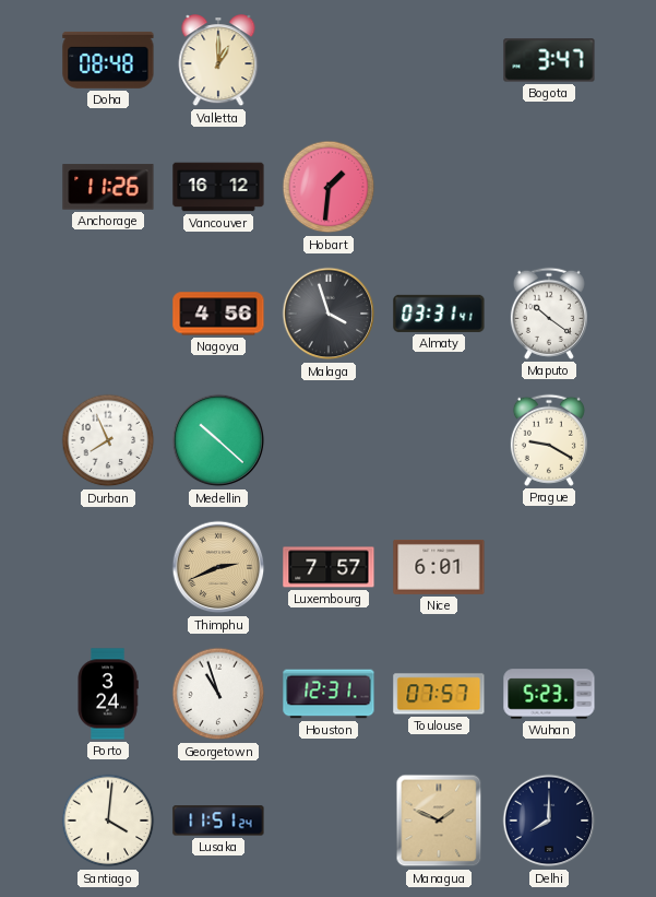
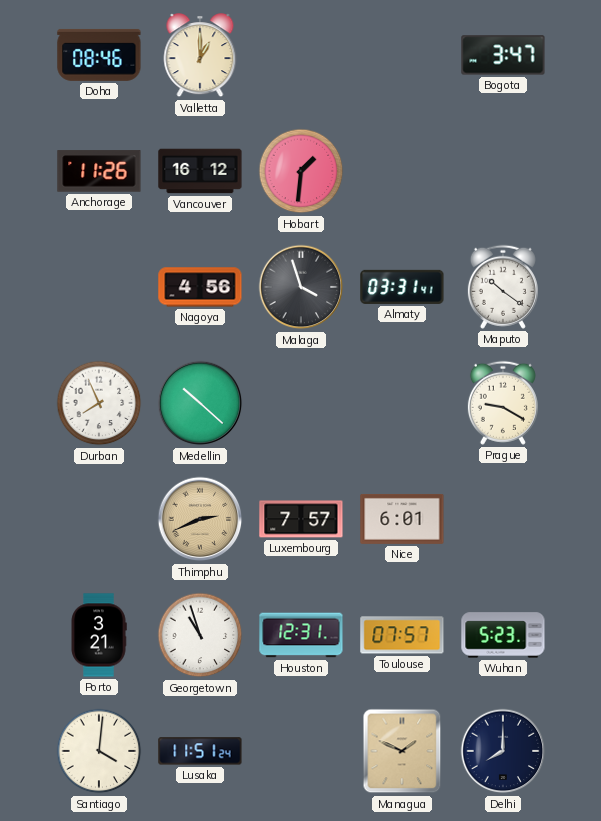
Doha: 08:48 -> 08:46 (99, 55)
Porto: 3:24 -> 3:21 (99, 635)
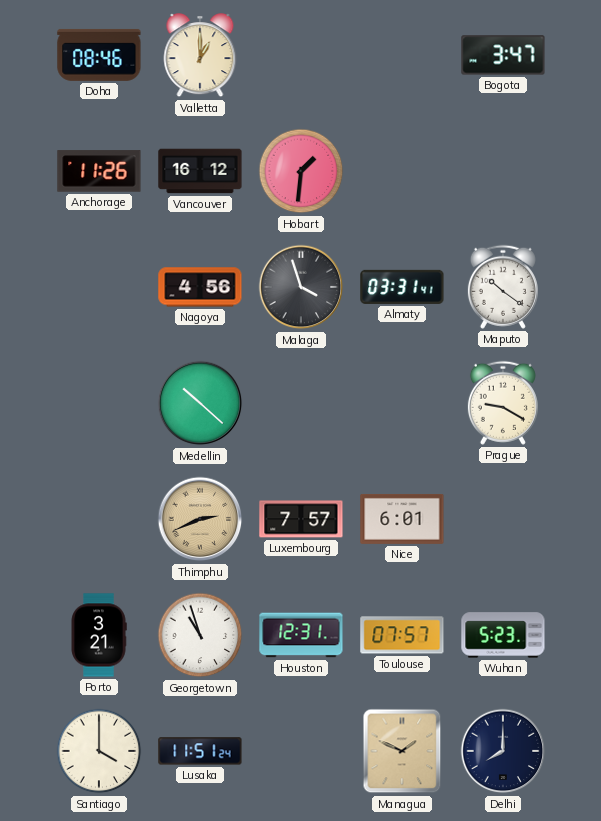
Durban: 7:56 -> none (99, 403)
Santiago: 4:01 -> 4:00 (99, 751)
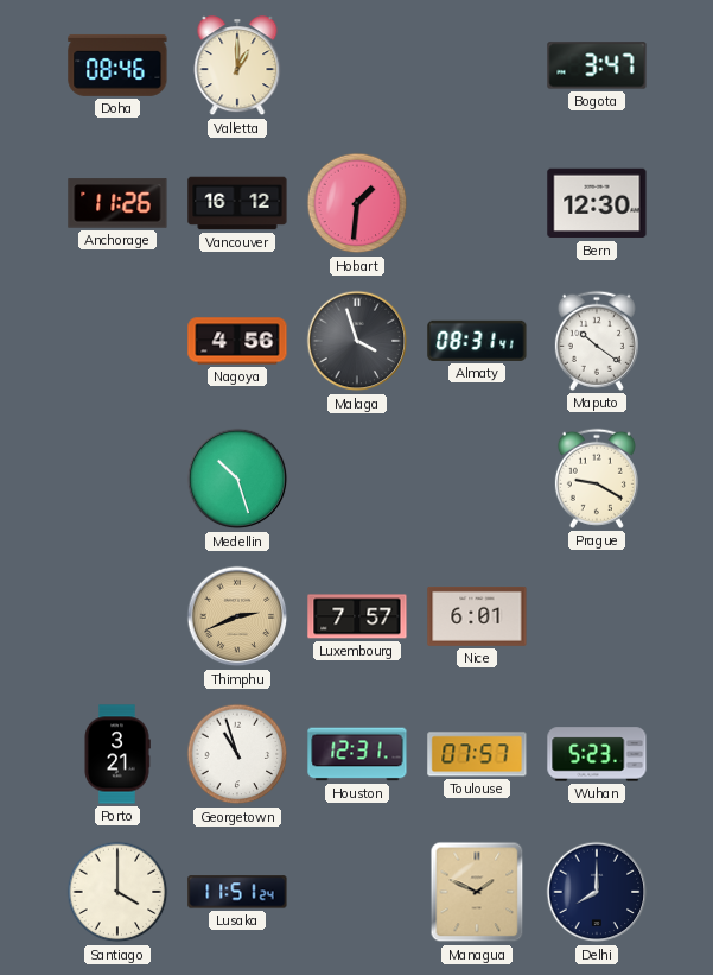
Bern: none -> 12:30 (597, 203)
Almaty: 03:31 -> 08:31 (477, 341)
Medellin: 10:22 -> 10:27 (237, 479)
